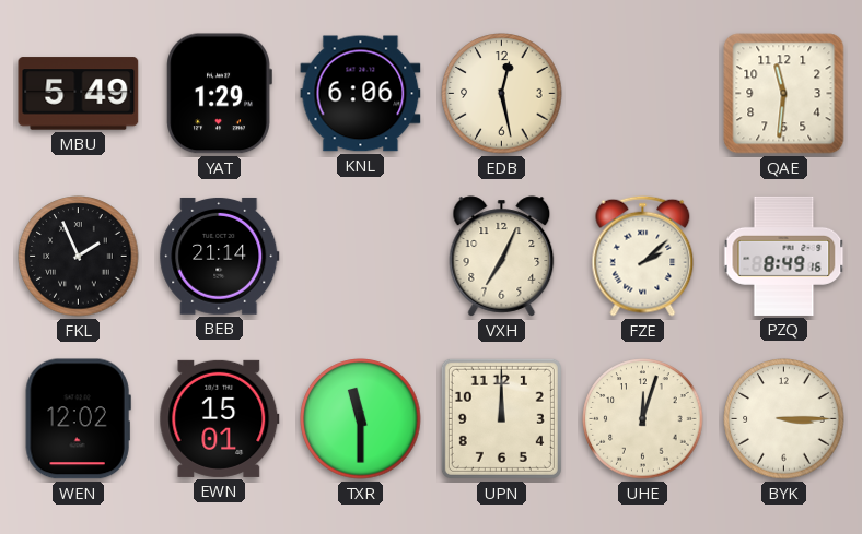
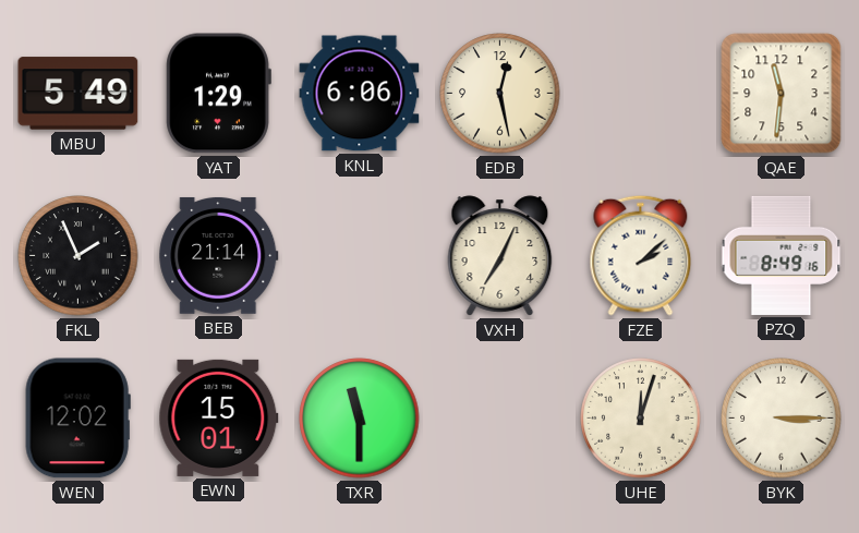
UPN: 12:00 -> none (501, 418)
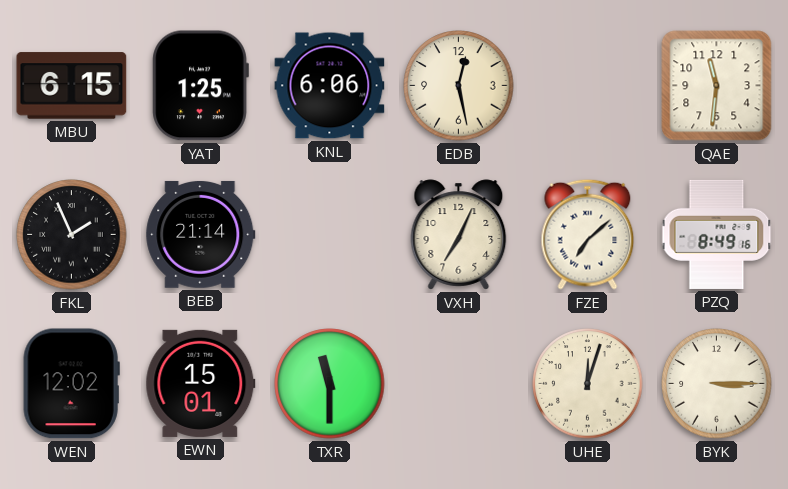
MBU: 5:49 -> 6:15 (72, 86)
YAT: 1:29 -> 1:25 (200, 86)
FZE: 2:08 -> 7:08 (588, 234)
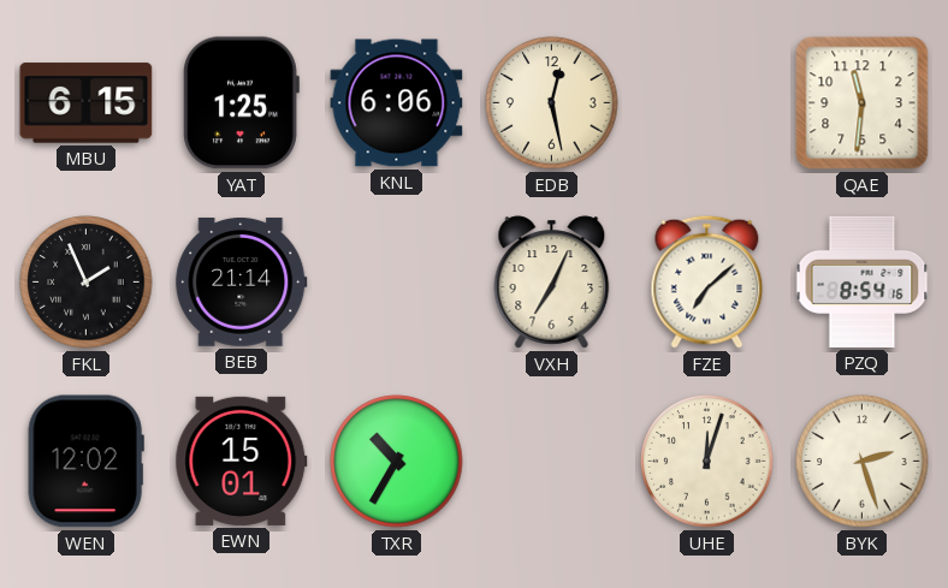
PZQ: 8:49 -> 8:54 (863, 281)
TXR: 11:30 -> 10:35 (397, 462)
BYK: 3:15 -> 2:27 (863, 462)
